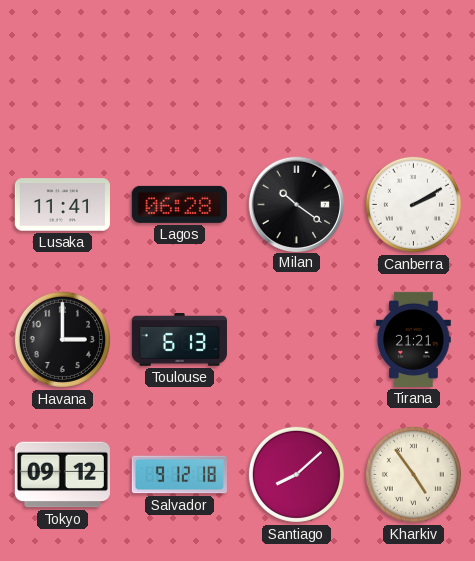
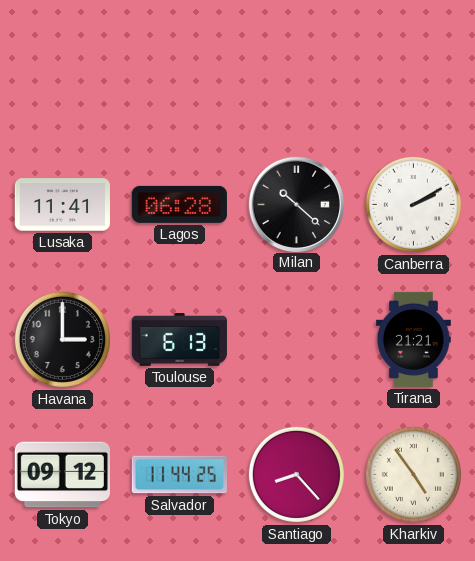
Milan: 10:21 -> 10:22 (296, 204)
Salvador: 9:12 -> 11:44 (179, 475)
Santiago: 8:08 -> 8:23 (296, 474)
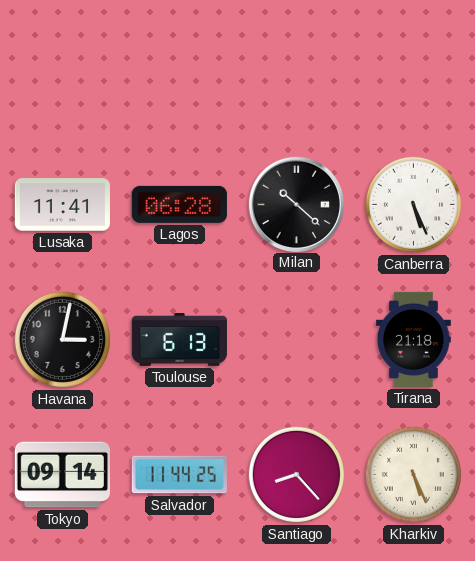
Canberra: 2:10 -> 5:26 (413, 204)
Havana: 3:00 -> 3:02 (62, 339)
Tirana: 21:21 -> 21:18 (413, 339)
Tokyo: 09:12 -> 09:14 (62, 475)
Kharkiv: 4:54 -> 5:26 (413, 474)
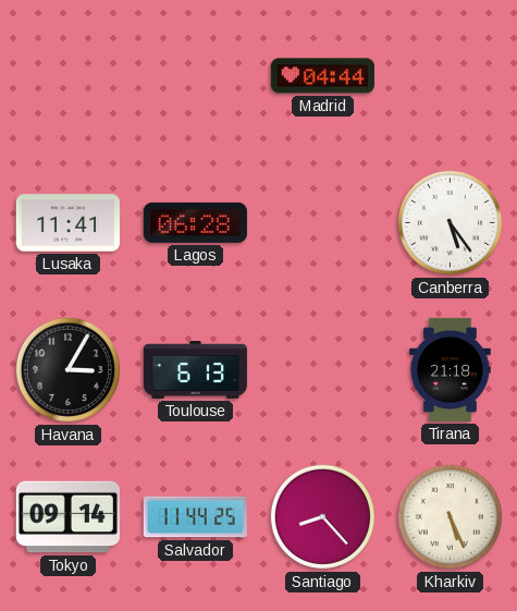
Madrid: none -> 04:44 (322, 76)
Milan: 10:22 -> none (296, 204)
Canberra: 5:26 -> 5:24 (450, 222)
Havana: 3:02 -> 3:05 (67, 369)
